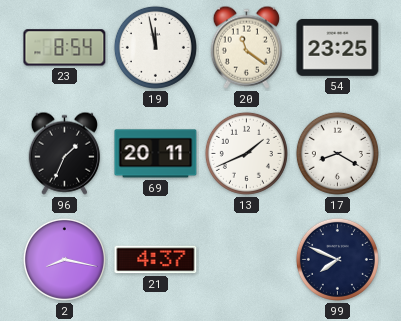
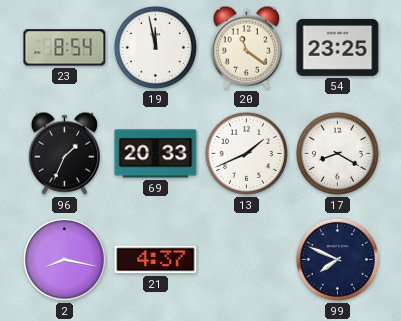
69: 20:11 -> 20:33 (156, 154)
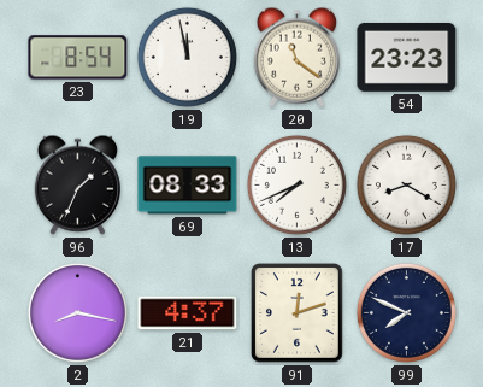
54: 23:25 -> 23:23 (407, 57)
69: 20:33 -> 08:33 (188, 186)
13: 1:41 -> 7:41 (296, 184)
91: none -> 12:12 (296, 313)
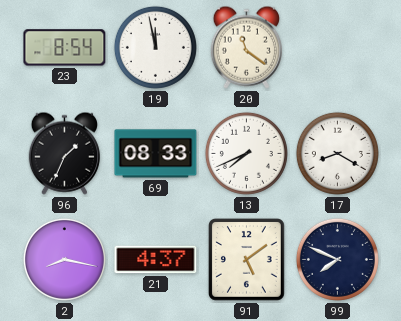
54: 23:23 -> none (407, 57)
91: 12:12 -> 5:09 (246, 260)
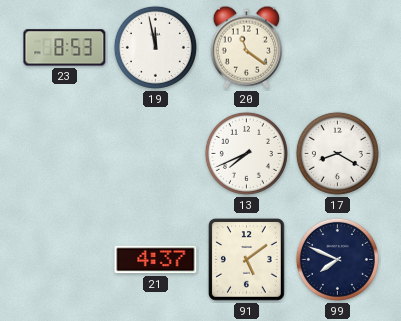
23: 8:54 -> 8:53 (65, 48)
96: 1:34 -> none (64, 153)
69: 08:33 -> none (156, 154)
2: 8:17 -> none (64, 259)
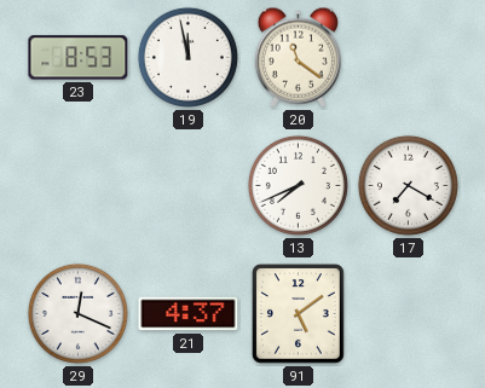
17: 8:20 -> 7:20 (408, 185)
29: none -> 12:19 (77, 313)
99: 7:49 -> none (337, 259)
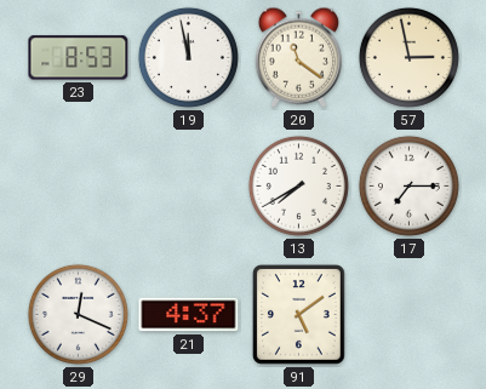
57: none -> 2:58 (408, 57)
13: 7:41 -> 7:40 (298, 185)
17: 7:20 -> 7:15 (408, 185)
